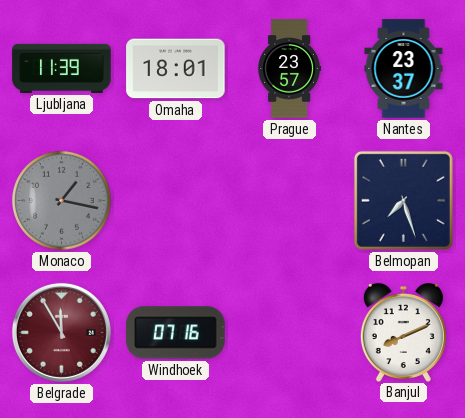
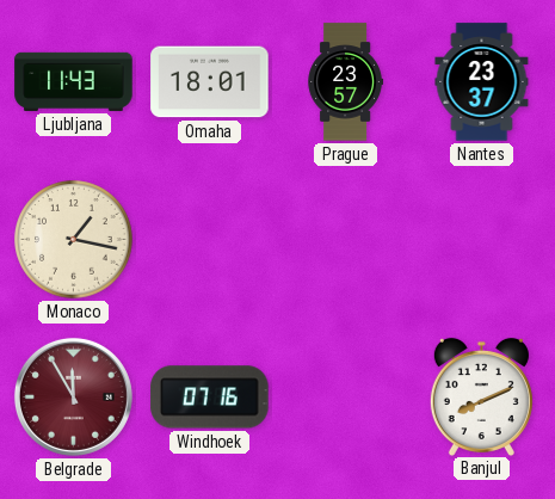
Ljubljana: 11:39 -> 11:43 (74, 81)
Monaco dial: grey -> cream (74, 240)
Belmopan: 7:27 -> none (403, 200)
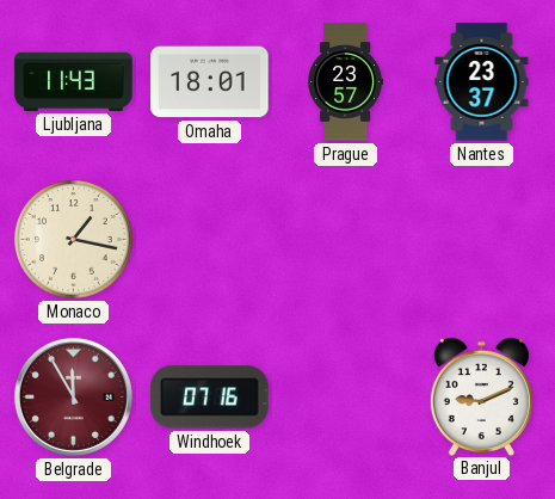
Banjul: 8:11 -> 9:11 (481, 396)
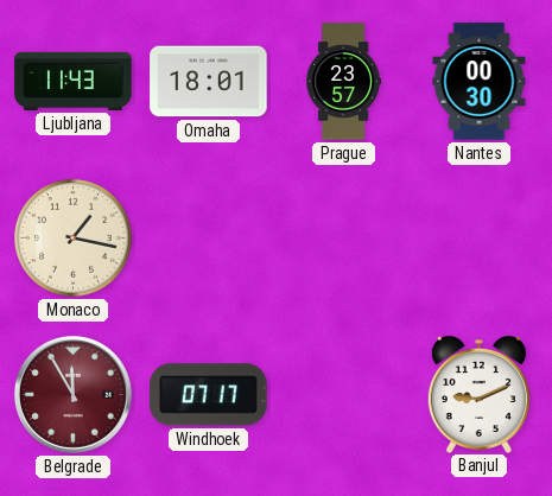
Nantes: 23:37 -> 00:30 (480, 82)
Windhoek: 07:16 -> 07:17 (209, 395)
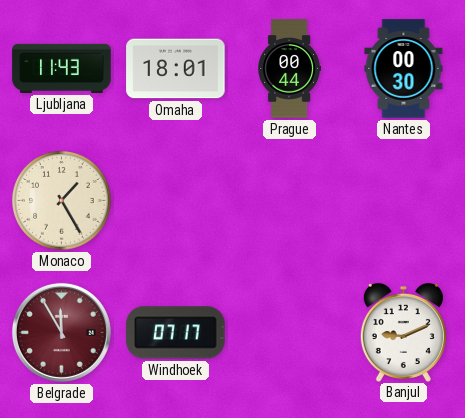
Prague: 23:57 -> 00:44 (289, 69)
Monaco: 1:17 -> 1:25 (62, 201)
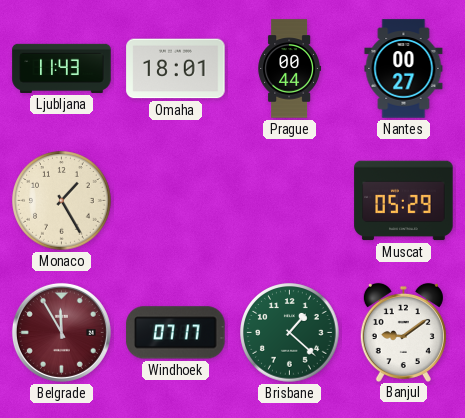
Nantes: 00:30 -> 00:27 (404, 69)
Muscat: none -> 05:29 (404, 201)
Brisbane: none -> 1:22 (290, 333)
Banjul: 9:11 -> 9:09 (403, 332)
